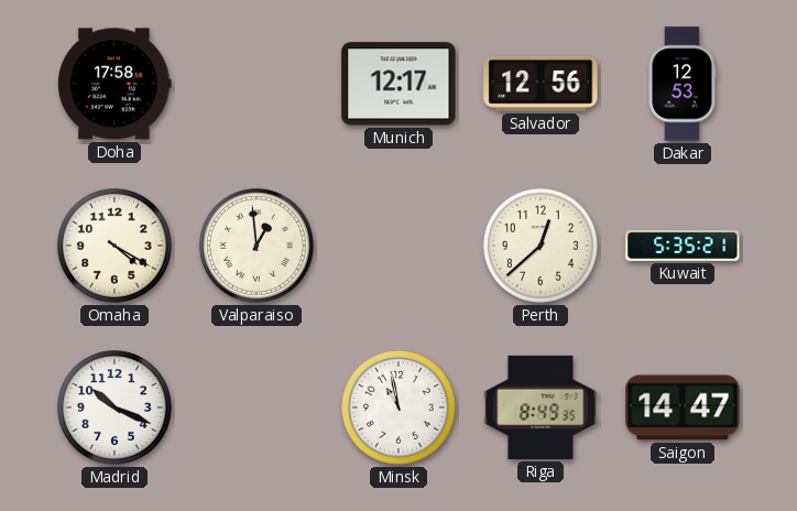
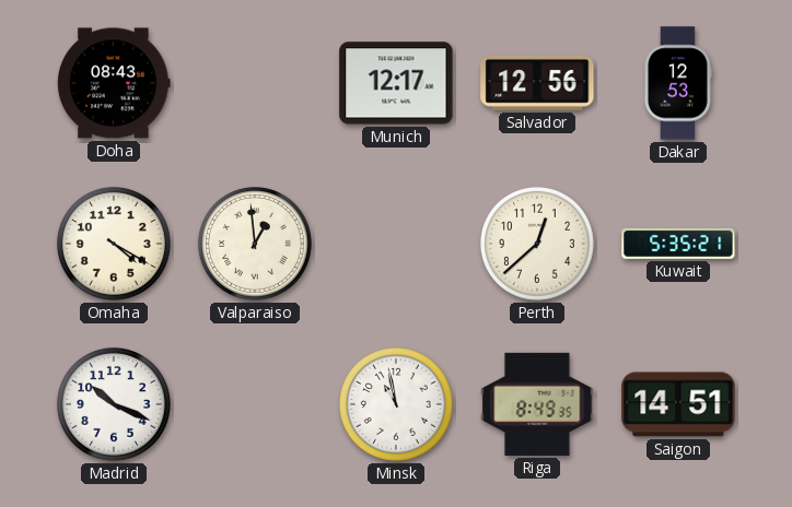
Doha: 17:58 -> 08:43 (114, 83)
Saigon: 14:47 -> 14:51 (678, 404)
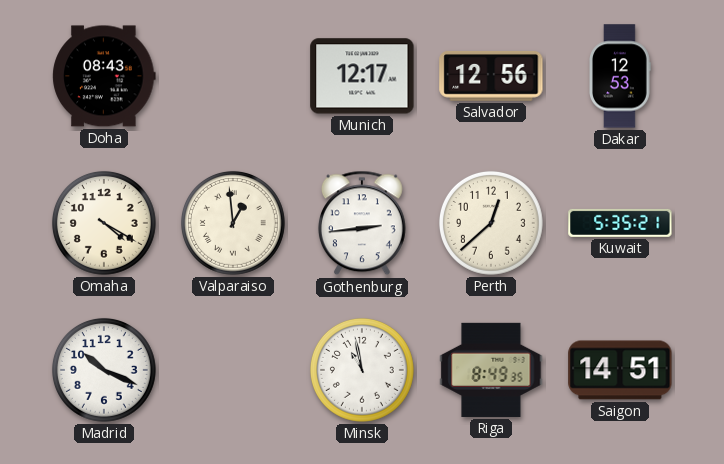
Gothenburg: none -> 2:44 (362, 223)
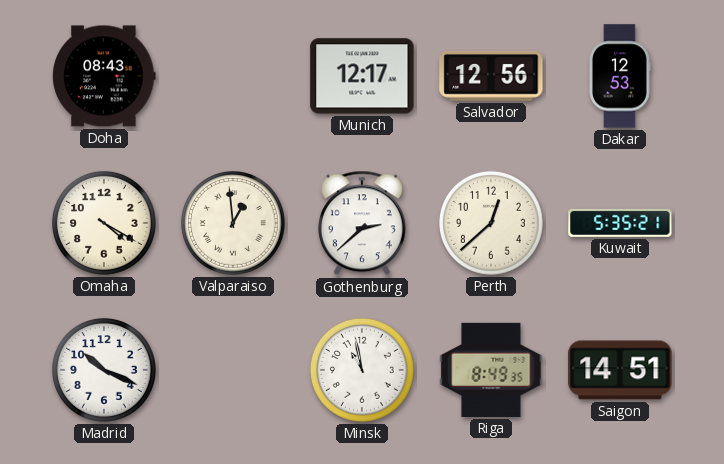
Gothenburg: 2:44 -> 2:38 (362, 223)
